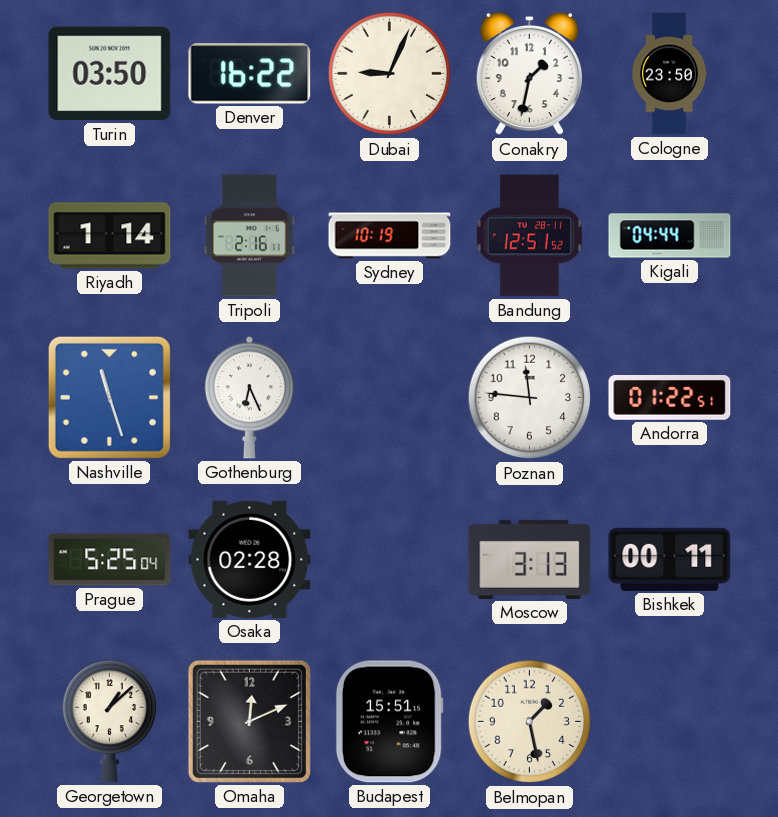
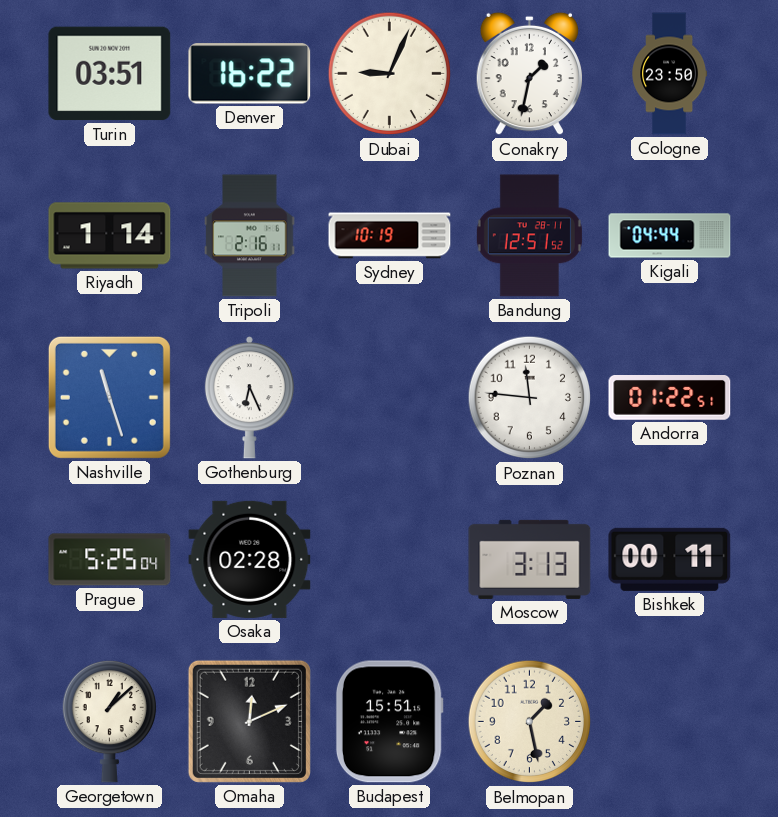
Turin: 03:50 -> 03:51 (110, 74)
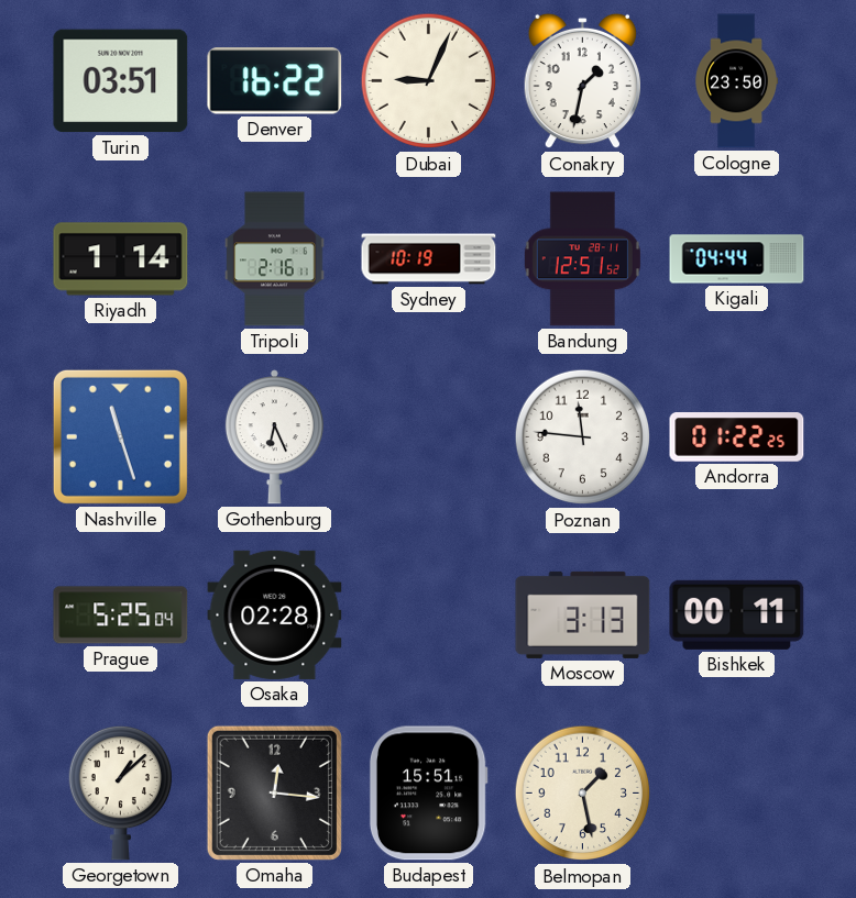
Andorra: 01:22:51 -> 01:22:25 (737, 437)
Omaha: 12:11 -> 12:16 (274, 792)
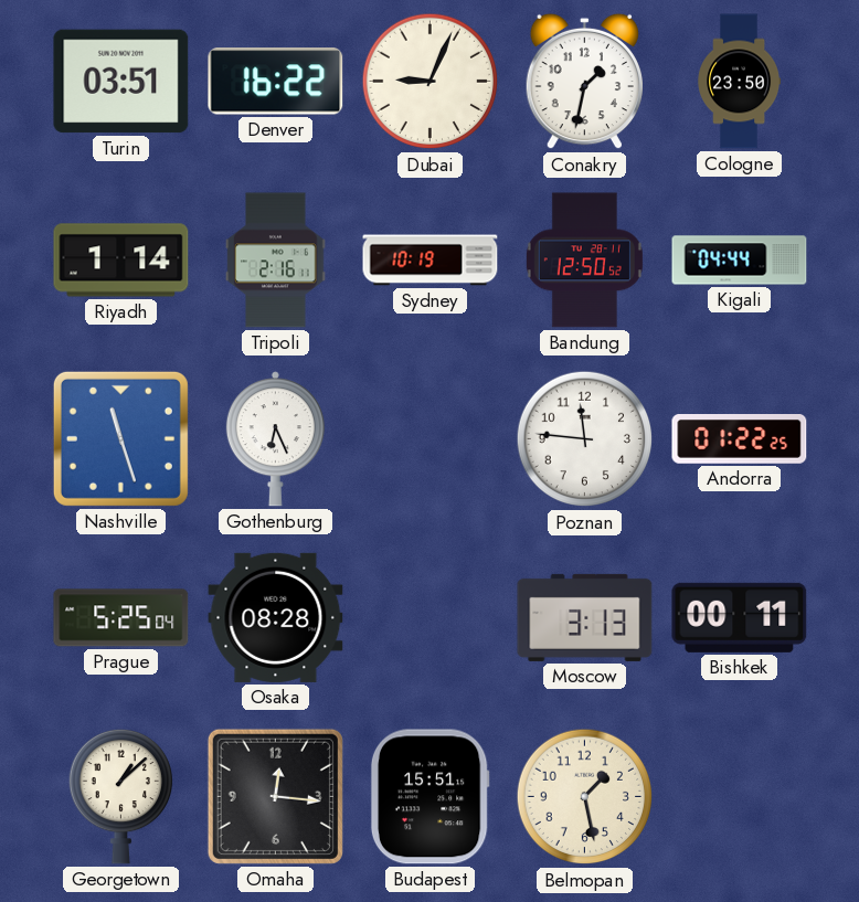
Bandung: 12:51 -> 12:50 (584, 261)
Osaka: 02:28 -> 08:28 (276, 617)
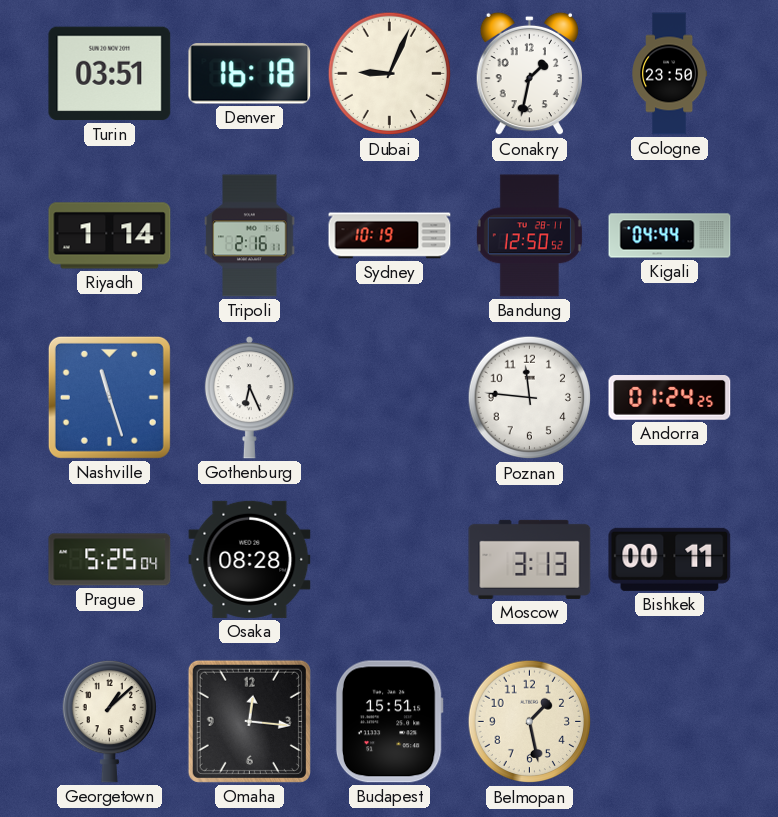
Denver: 16:22 -> 16:18 (250, 74)
Andorra: 01:22 -> 01:24 (670, 398)
